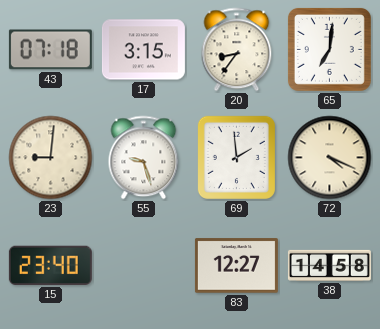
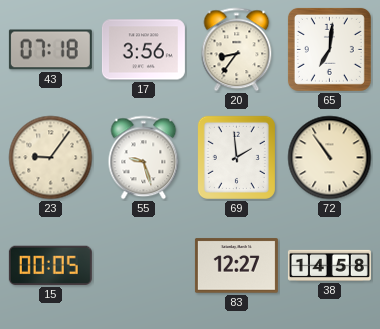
17: 3:15 -> 3:56 (143, 50)
23: 9:01 -> 9:06 (51, 158)
72: 4:19 -> 10:54 (330, 158)
15: 23:40 -> 00:05 (50, 265)
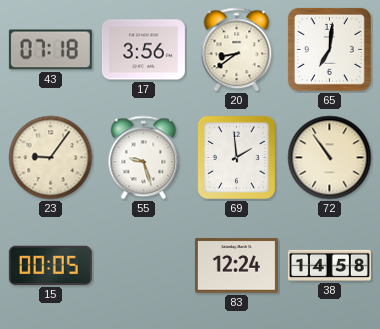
20: 8:36 -> 8:39 (237, 50)
83: 12:27 -> 12:24 (236, 266)
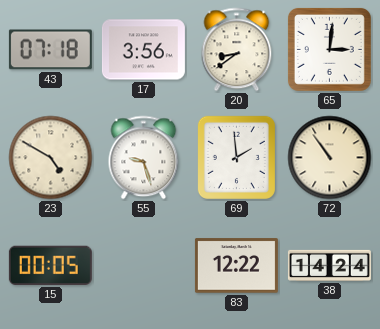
65: 7:01 -> 3:01 (329, 49)
23: 9:06 -> 4:50 (51, 158)
83: 12:24 -> 12:22 (236, 266)
38: 14:58 -> 14:24 (329, 265)
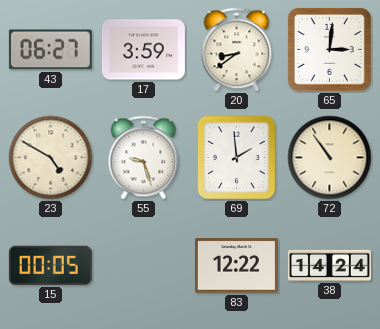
43: 07:18 -> 06:27 (50, 50)
17: 3:56 -> 3:59 (143, 50)
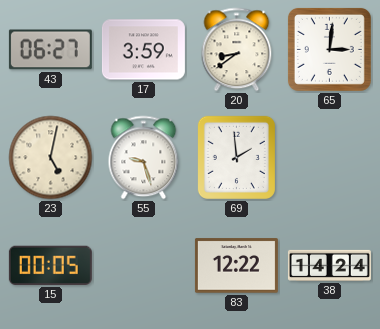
23: 4:50 -> 5:02 (51, 158)
72: 10:54 -> none (330, 158)
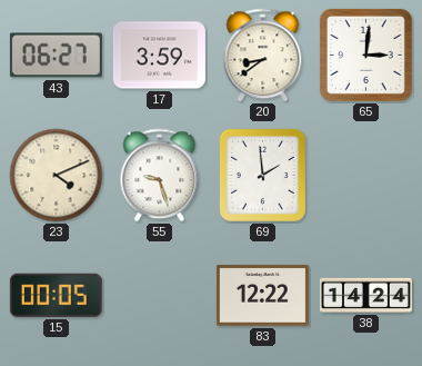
23: 5:02 -> 4:11 (57, 176)
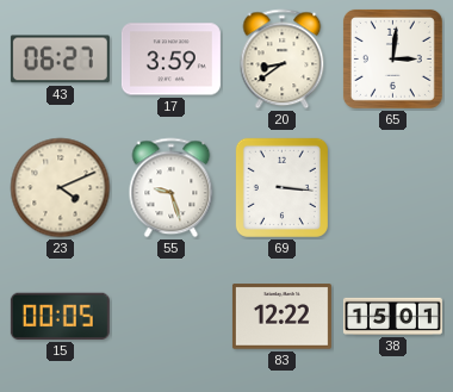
69: 1:59 -> 3:16 (281, 187)
38: 14:24 -> 15:01 (392, 316)
